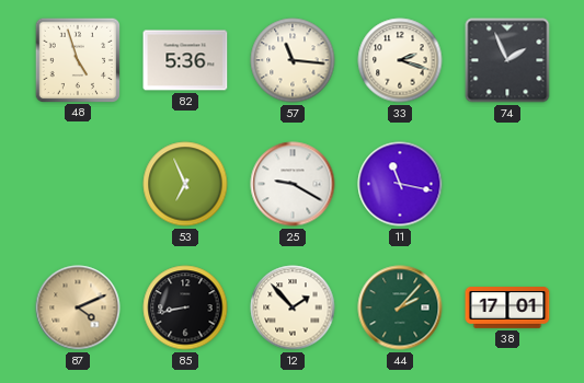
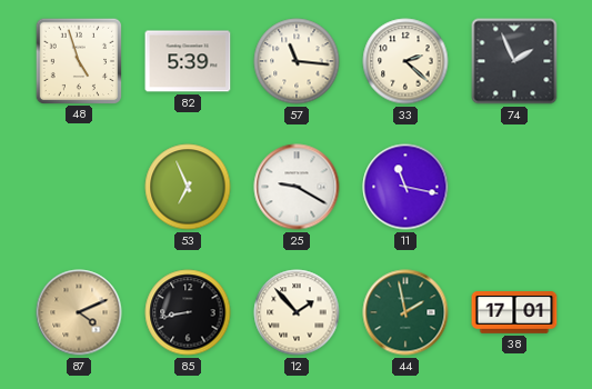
82: 5:36 -> 5:39 (188, 61)
33: 2:18 -> 2:22 (405, 61)
44: 2:07 -> 1:58 (405, 312)
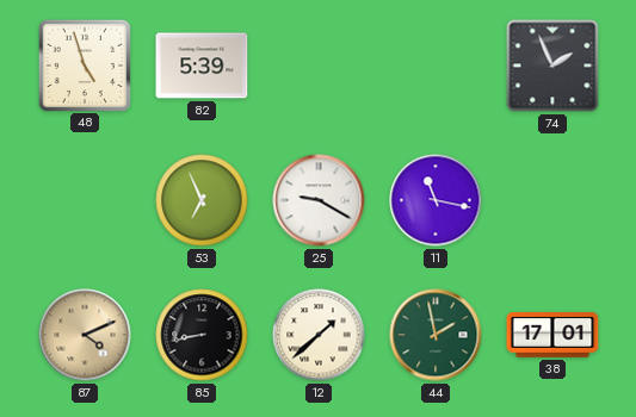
57: 11:16 -> none (297, 61)
33: 2:22 -> none (405, 61)
12: 1:53 -> 1:38 (319, 335)
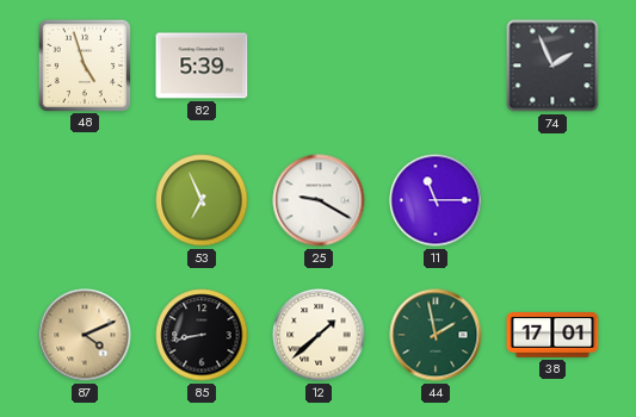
11: 11:17 -> 11:15 (436, 200)
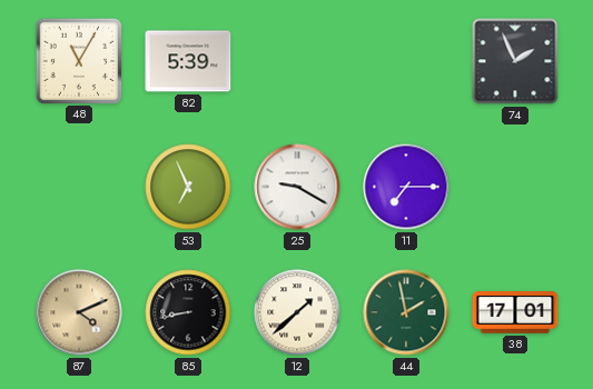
48: 4:57 -> 11:05 (78, 60)
11: 11:15 -> 7:15 (406, 187)
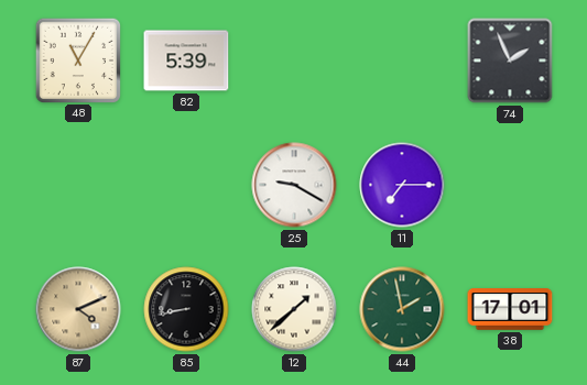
53: 6:56 -> none (188, 187)
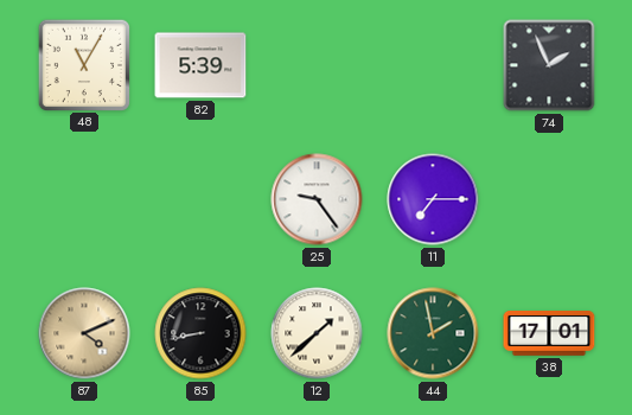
25: 9:20 -> 9:24 (317, 199)
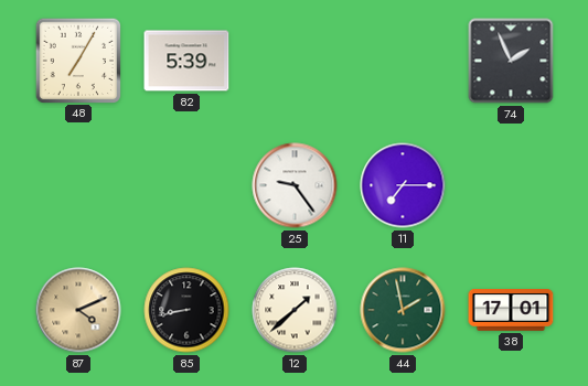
48: 11:05 -> 7:05 (77, 60)
